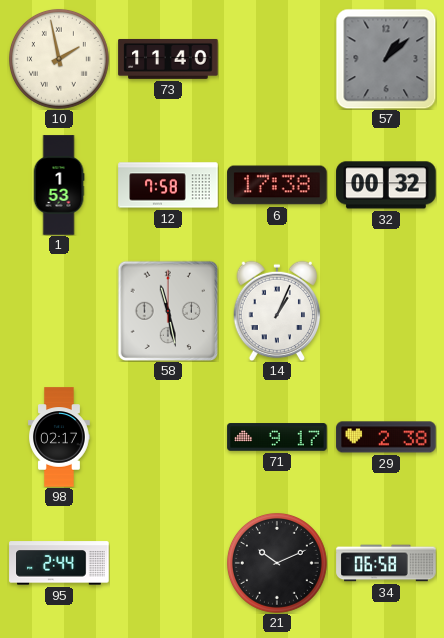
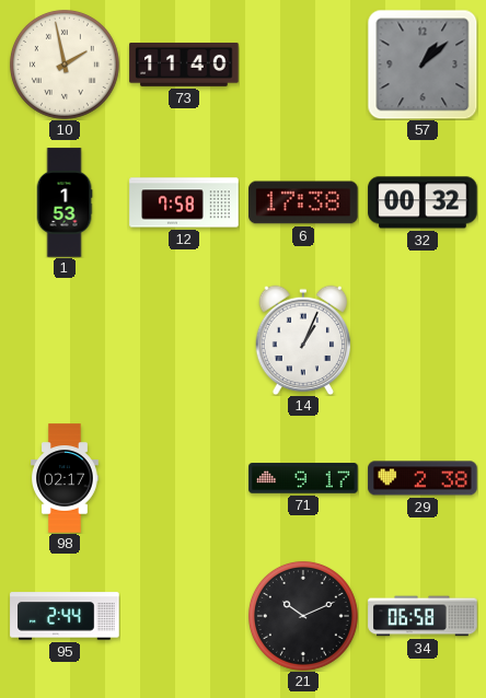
58: 11:28 -> none (167, 310)
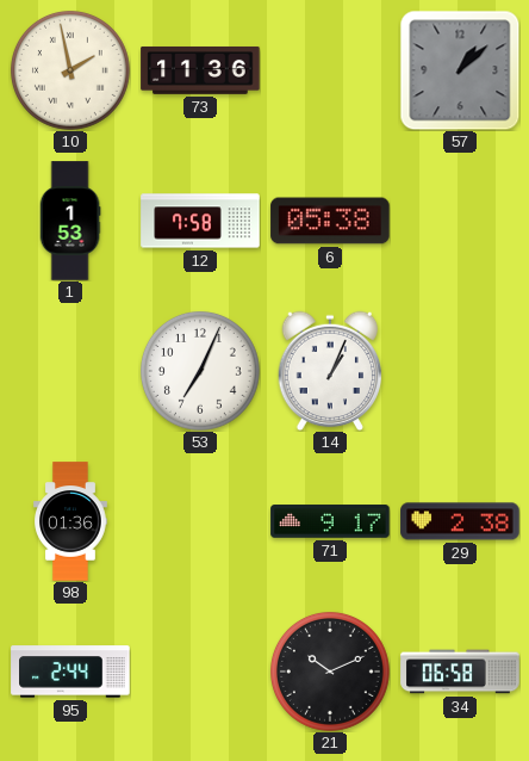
73: 11:40 -> 11:36 (200, 70)
6: 17:38 -> 05:38 (330, 221)
32: 00:32 -> none (423, 202)
53: none -> 7:04 (200, 371)
98: 02:17 -> 01:36 (71, 521)
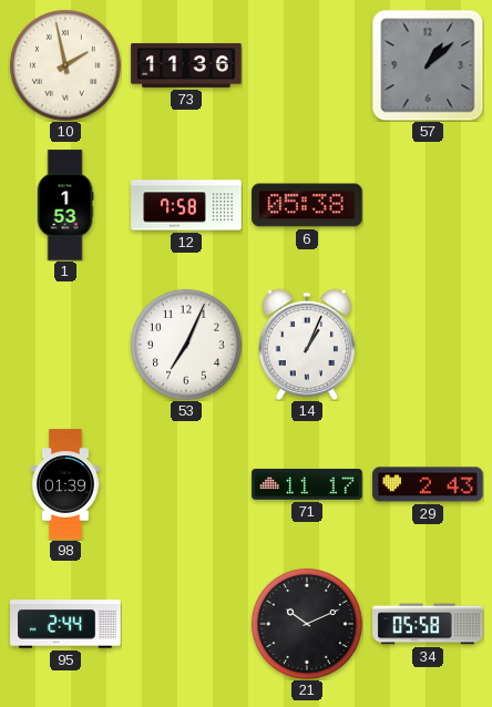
98: 01:36 -> 01:39 (66, 484)
71: 9:17 -> 11:17 (307, 484)
29: 2:38 -> 2:43 (428, 484)
34: 06:58 -> 05:58 (428, 624)
